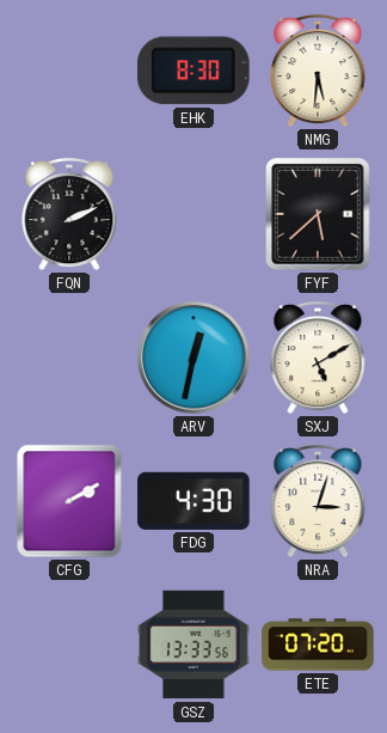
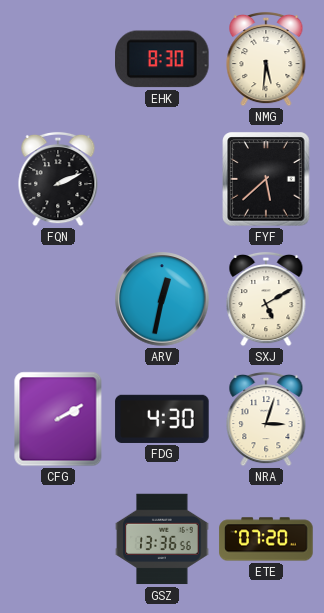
GSZ: 13:33 -> 13:36 (162, 539)
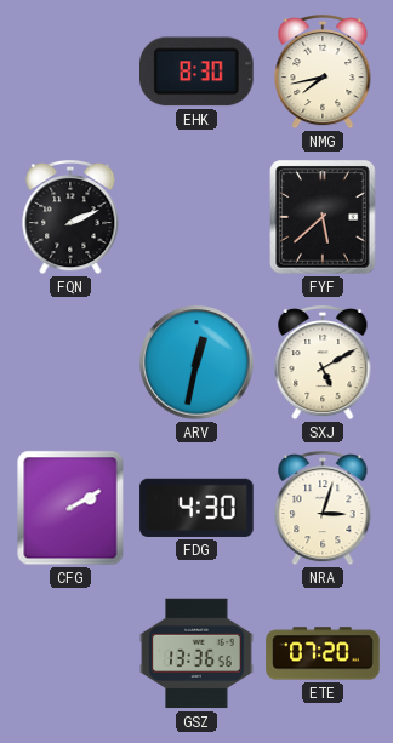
NMG: 5:31 -> 7:43 (323, 72)
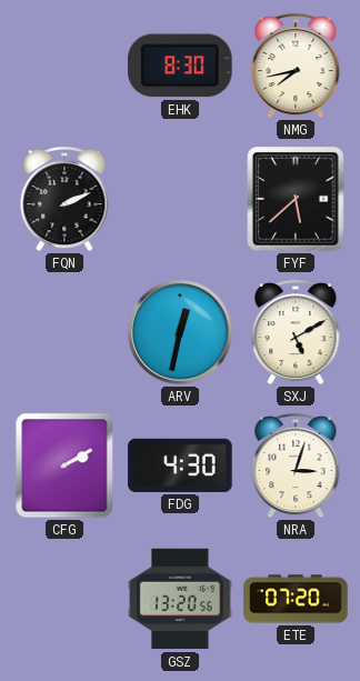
GSZ: 13:36 -> 13:20 (180, 599)
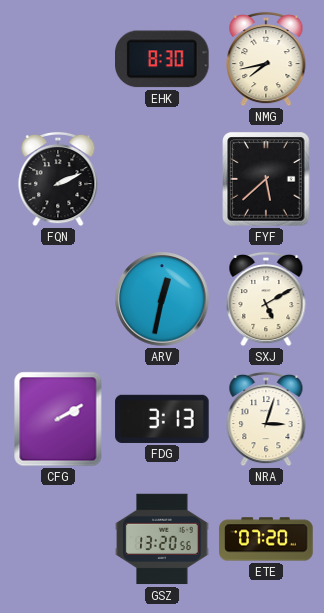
FDG: 4:30 -> 3:13 (162, 419)
